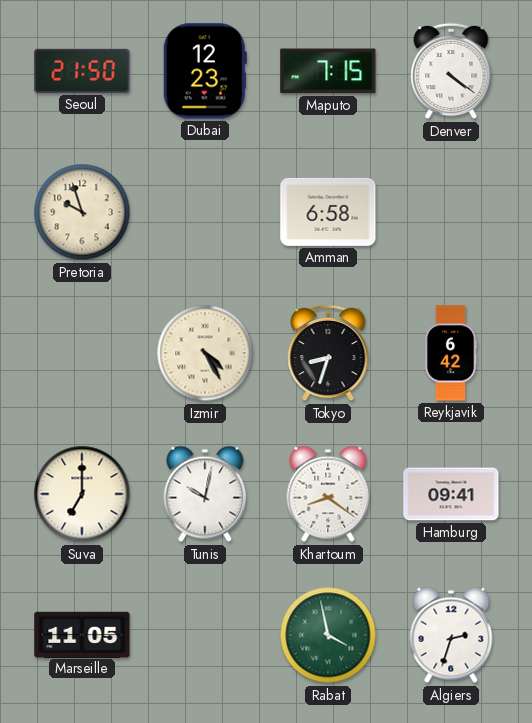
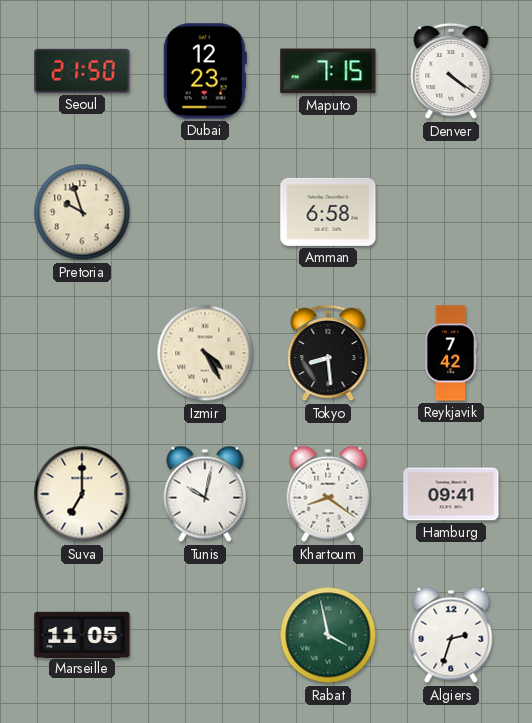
Tokyo: 8:33 -> 8:29 (328, 353)
Reykjavik: 6:42 -> 7:42 (451, 353)
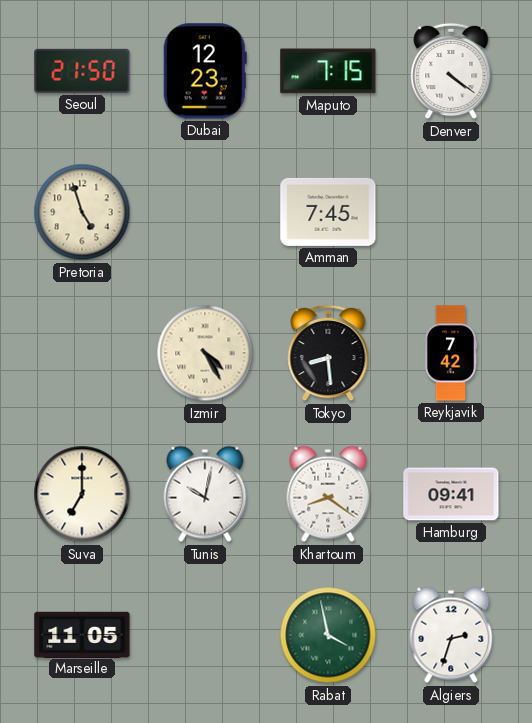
Pretoria: 9:57 -> 4:57 (82, 212)
Amman: 6:58 -> 7:45 (328, 212)
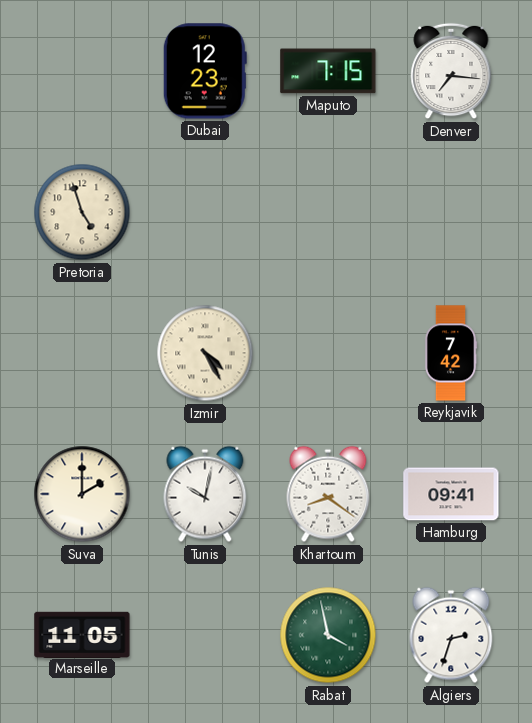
Seoul: 21:50 -> none (82, 71)
Denver: 4:21 -> 7:16 (451, 71)
Amman: 7:45 -> none (328, 212)
Tokyo: 8:29 -> none (328, 353)
Suva: 7:00 -> 2:00 (82, 494)
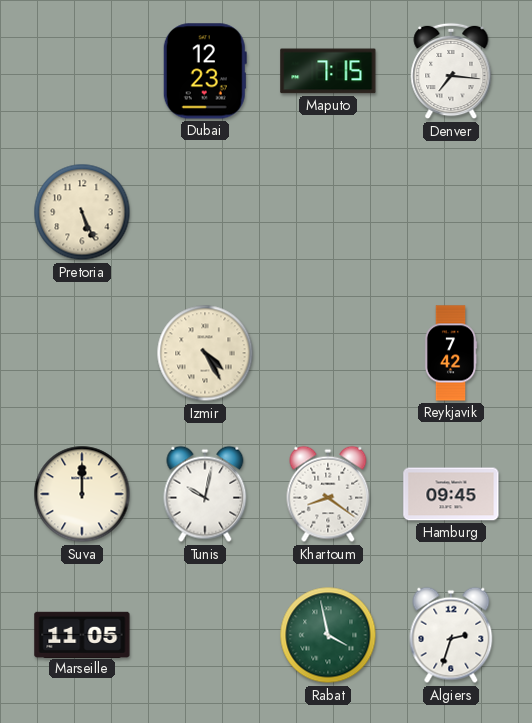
Pretoria: 4:57 -> 5:26 (82, 212)
Suva: 2:00 -> 12:00 (82, 494)
Hamburg: 09:41 -> 09:45 (451, 494)
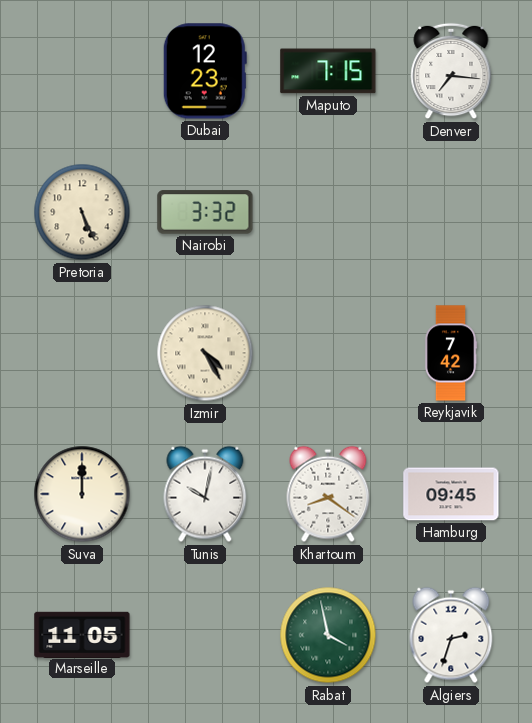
Nairobi: none -> 3:32 (205, 212)
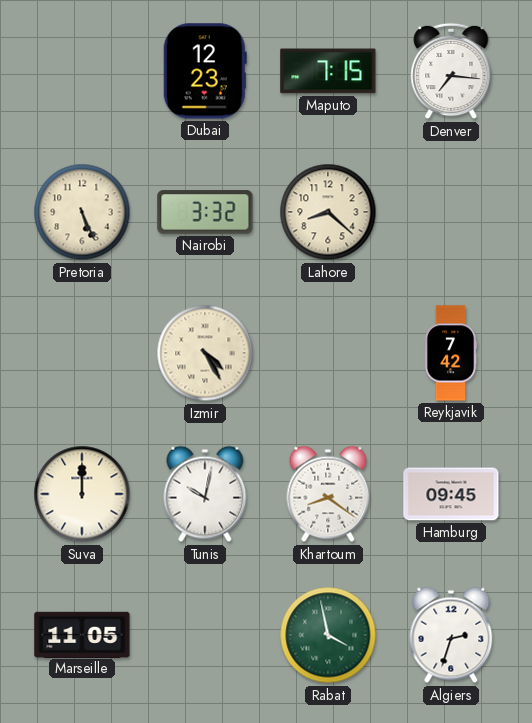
Lahore: none -> 8:22 (328, 212)
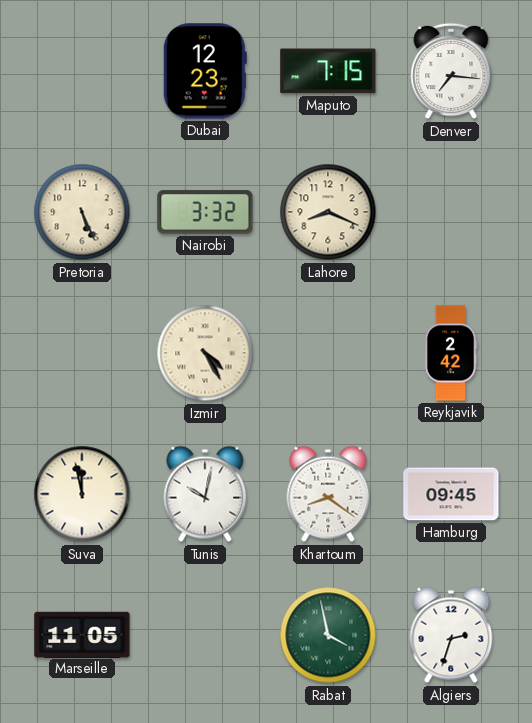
Lahore: 8:22 -> 8:19 (328, 212)
Reykjavik: 7:42 -> 2:42 (451, 353)
Suva: 12:00 -> 11:58 (82, 494)
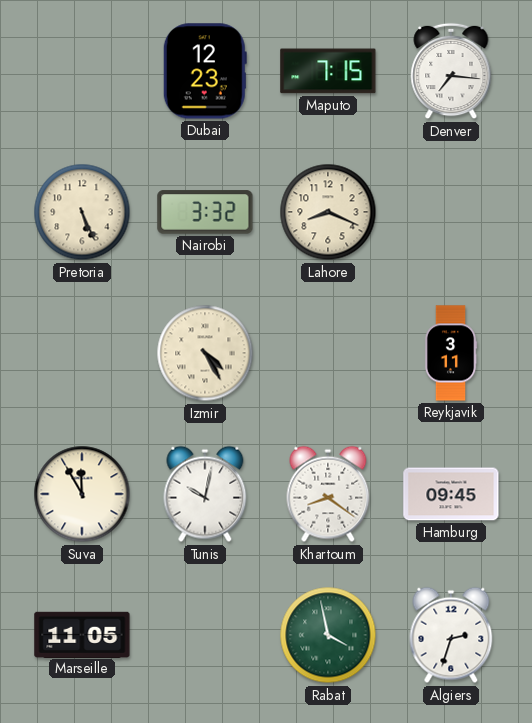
Reykjavik: 2:42 -> 3:11 (451, 353)
Suva: 11:58 -> 11:55 (82, 494)
